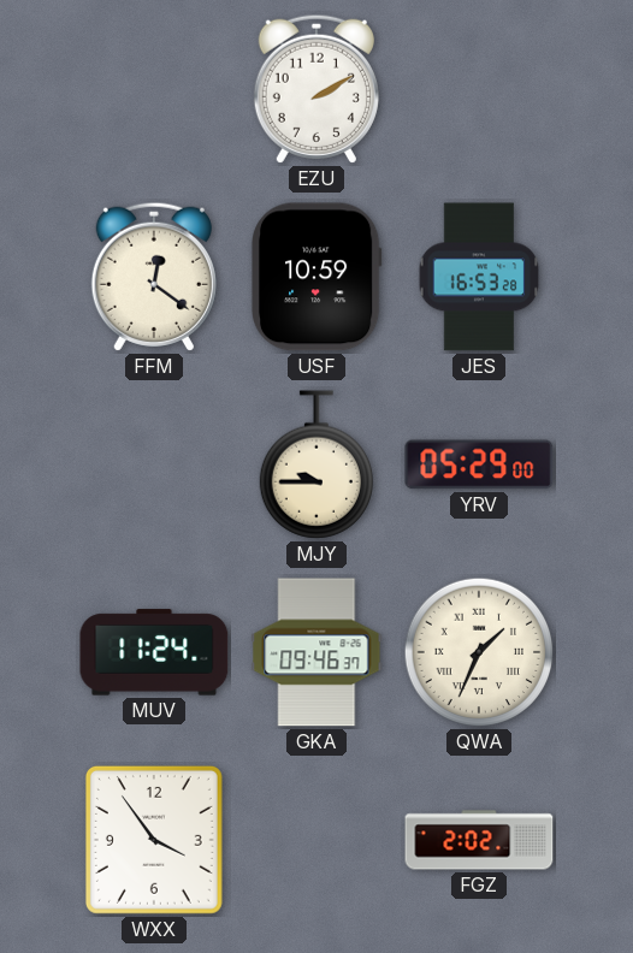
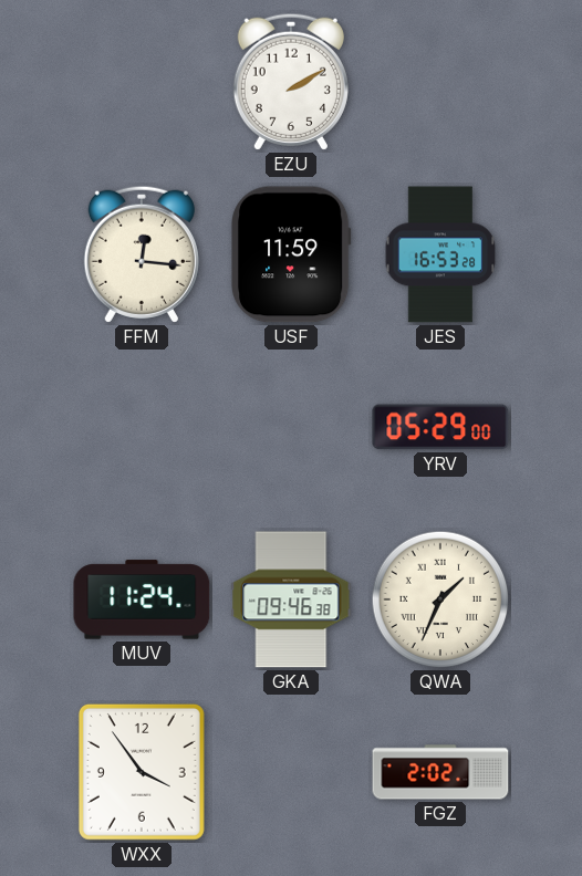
FFM: 12:21 -> 12:16 (142, 254)
USF: 10:59 -> 11:59 (291, 254)
MJY: 9:45 -> none (315, 464)
GKA: 09:46:37 -> 09:46:38 (291, 599)
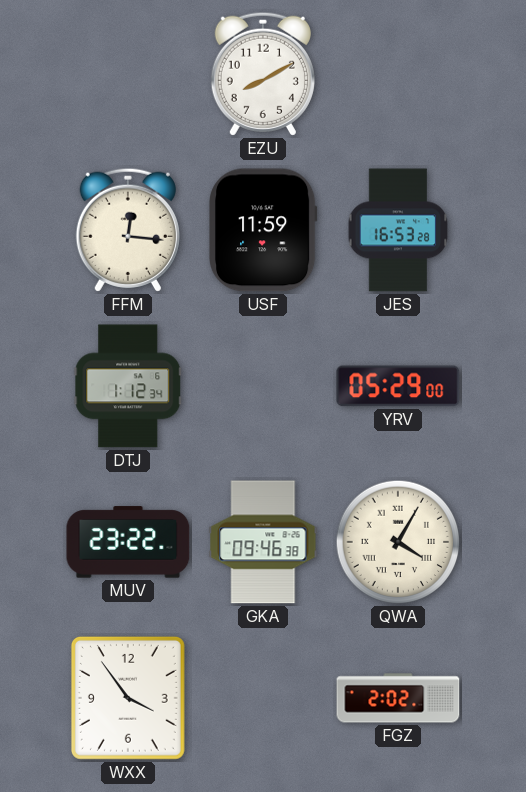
EZU: 2:10 -> 8:10 (263, 74)
DTJ: none -> 1:12 (128, 386)
MUV: 11:24 -> 23:22 (128, 542)
QWA: 1:34 -> 4:05 (398, 542)
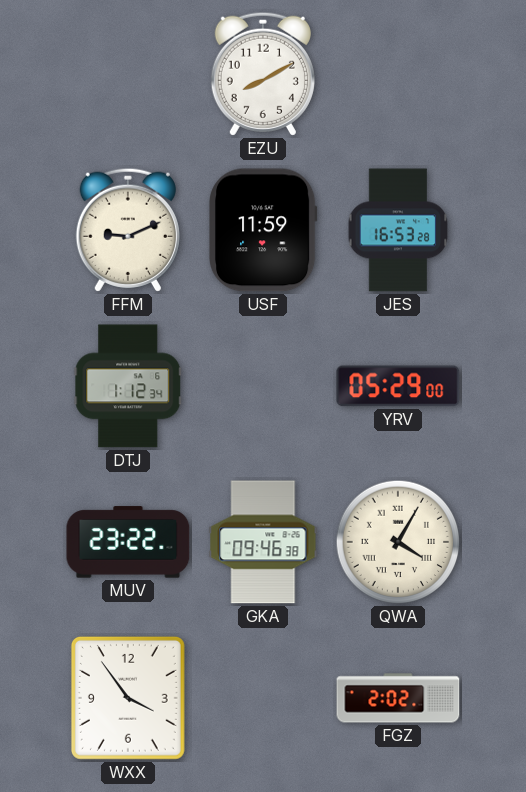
FFM: 12:16 -> 9:11 (128, 230)
